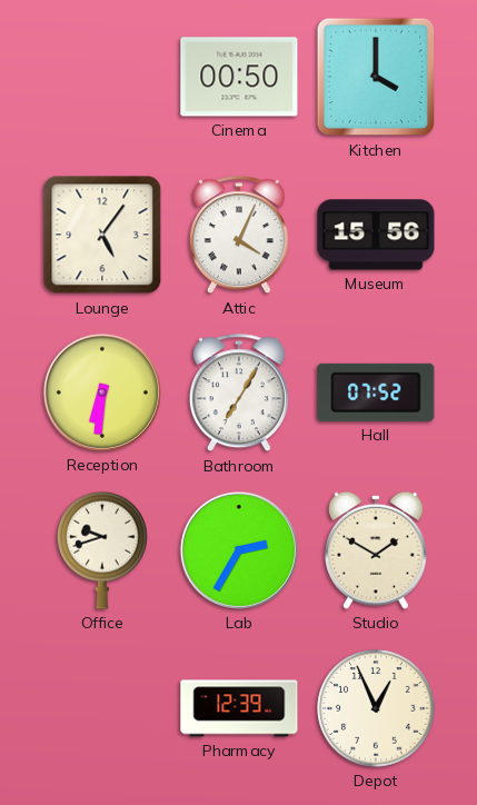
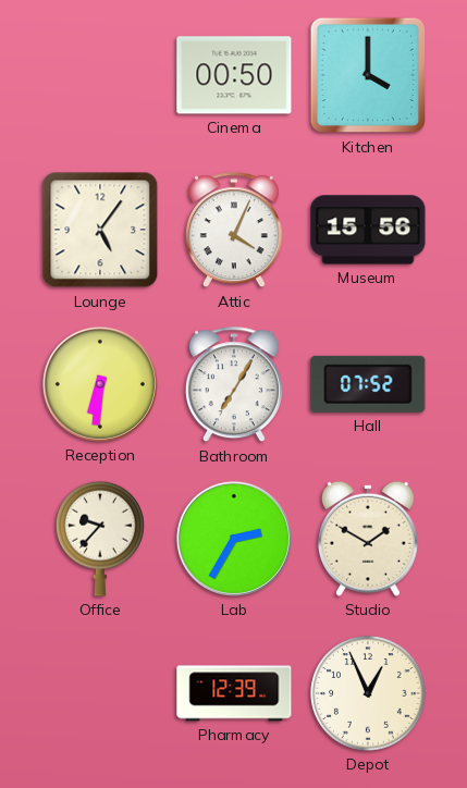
Office: 9:42 -> 9:37 (101, 539)
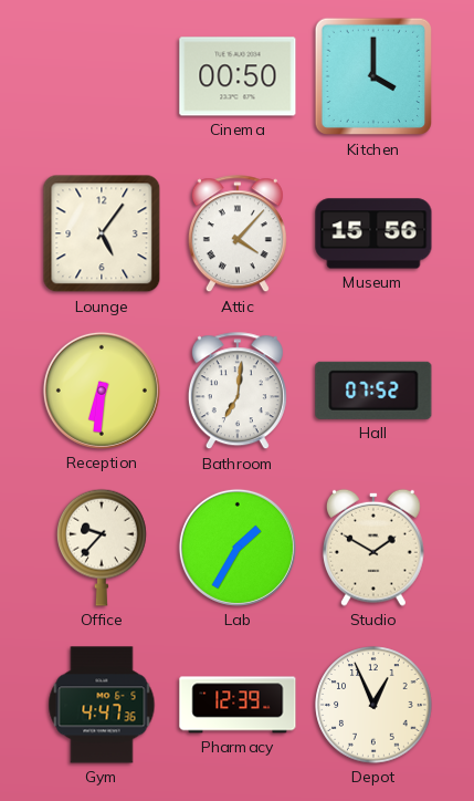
Attic: 4:04 -> 4:07 (238, 235)
Bathroom: 7:05 -> 7:01 (238, 392)
Lab: 2:35 -> 1:35 (238, 548)
Gym: none -> 4:47 (102, 705)
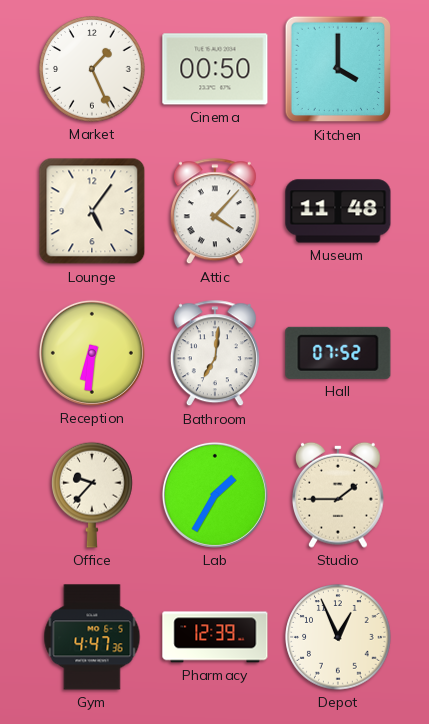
Market: none -> 1:26 (92, 69)
Museum: 15:56 -> 11:48 (338, 211)
Studio: 1:50 -> 1:45 (338, 495)
